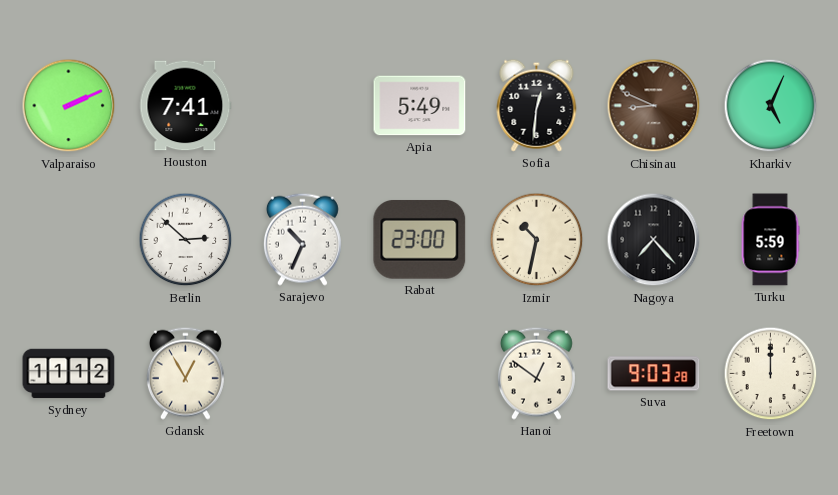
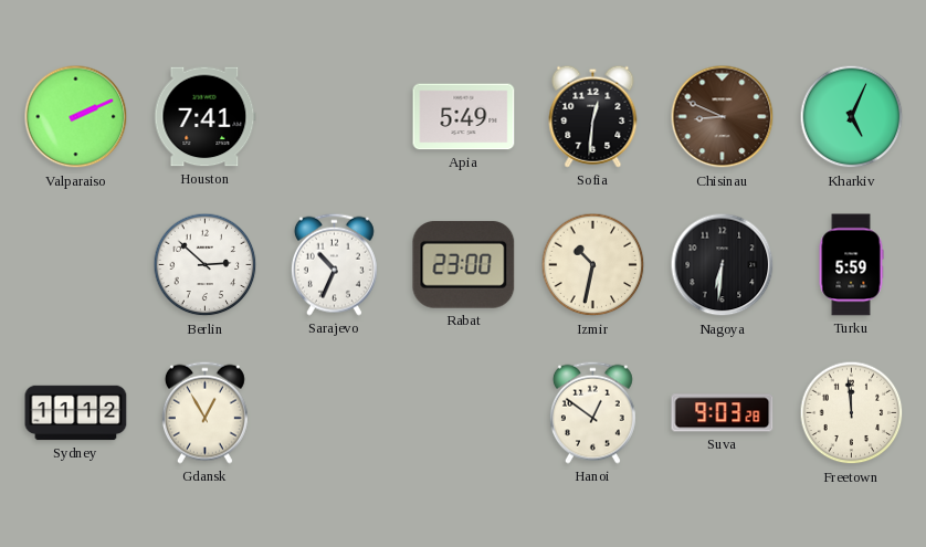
Nagoya: 7:23 -> 6:31 (723, 265)
Freetown: 12:00 -> 11:59 (852, 413)
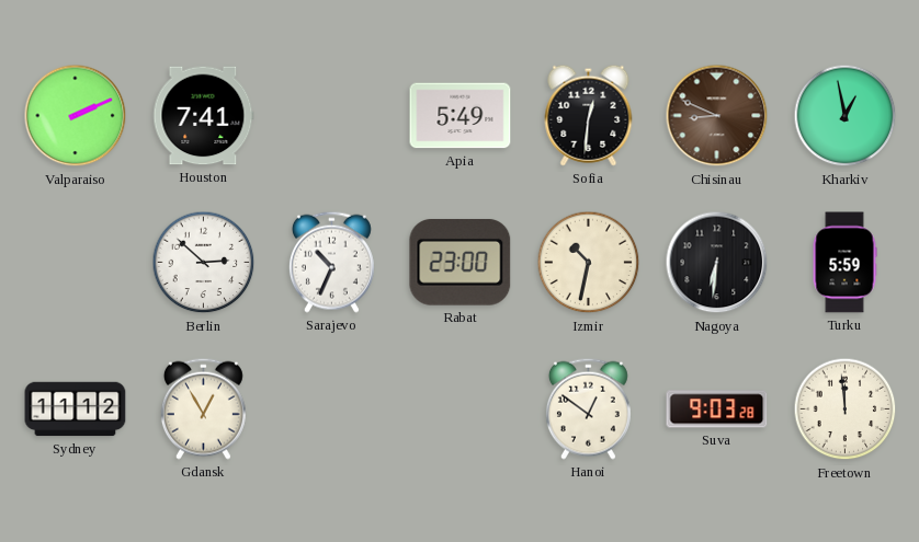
Kharkiv: 5:04 -> 12:58 (846, 116)
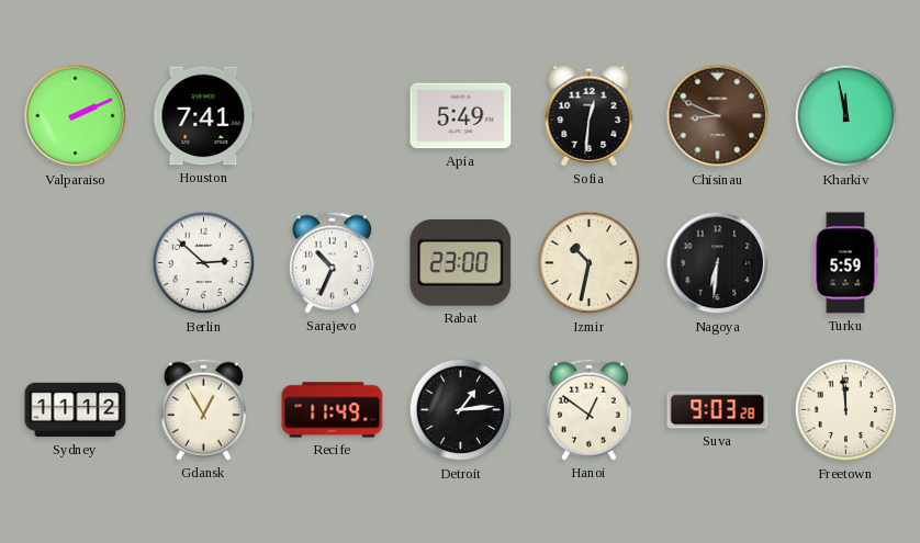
Kharkiv: 12:58 -> 11:58 (846, 116)
Recife: none -> 11:49 (333, 410)
Detroit: none -> 1:14 (461, 410)
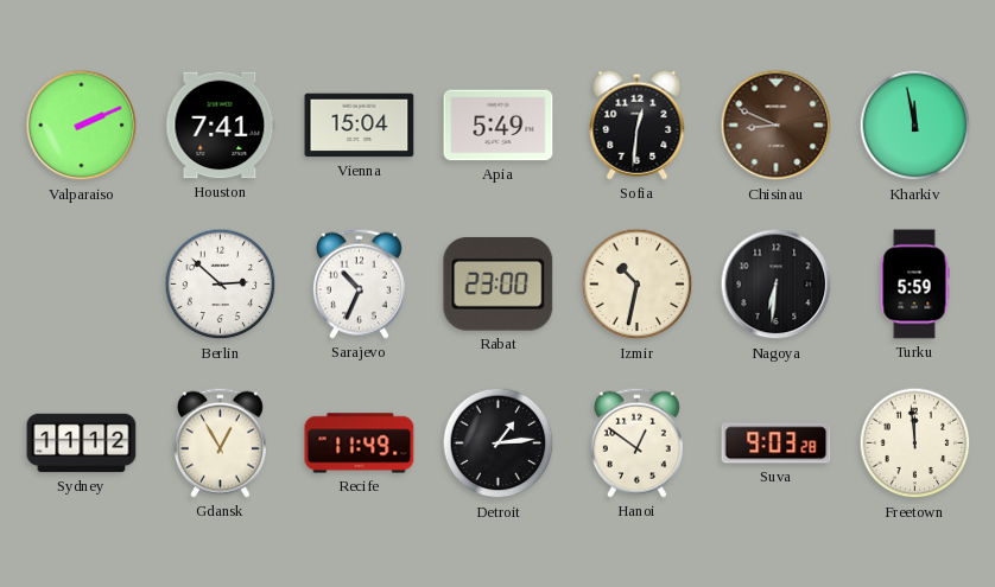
Vienna: none -> 15:04 (360, 126)
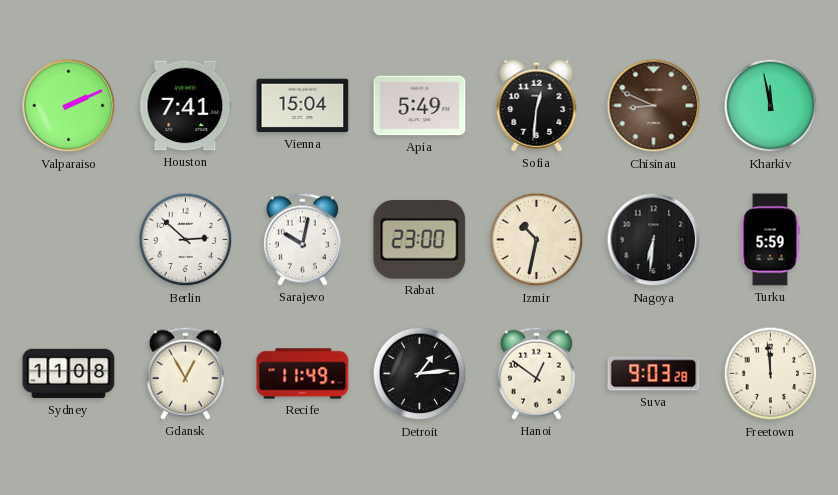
Sarajevo: 10:34 -> 10:02 (302, 239)
Sydney: 11:12 -> 11:08 (69, 374)
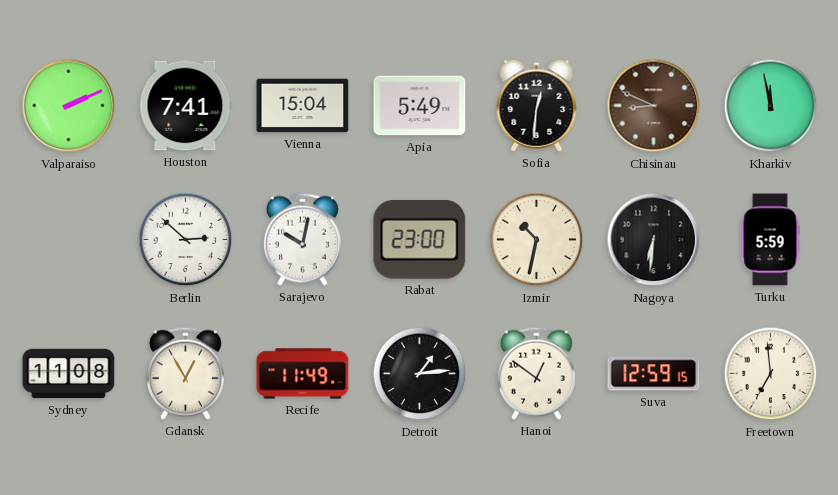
Suva: 9:03 -> 12:59 (654, 374)
Freetown: 11:59 -> 6:59 (771, 374)
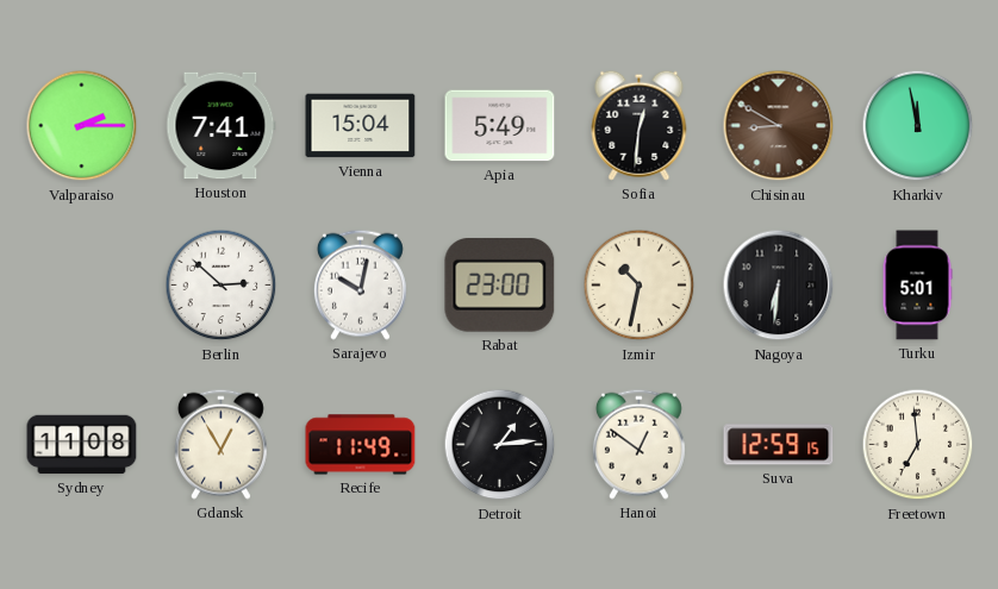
Valparaiso: 2:11 -> 2:15 (82, 126)
Chisinau: 8:49 -> 8:50 (779, 126)
Turku: 5:59 -> 5:01 (917, 286)
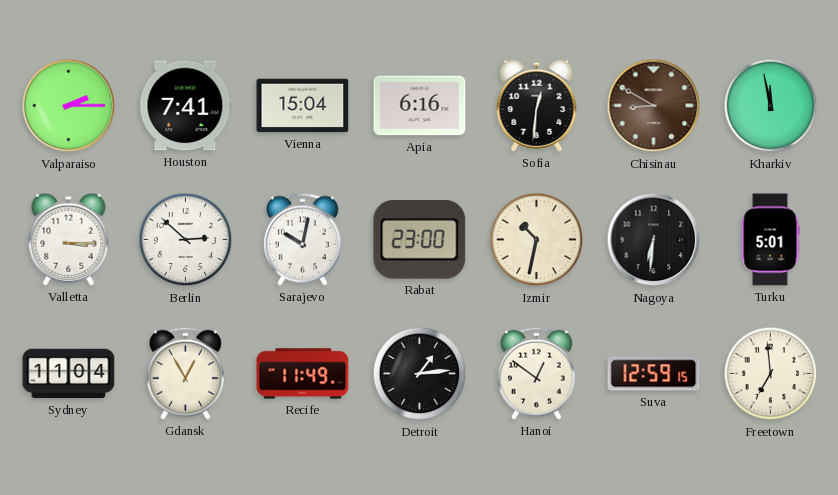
Apia: 5:49 -> 6:16 (420, 106)
Valletta: none -> 3:15 (69, 239)
Sydney: 11:08 -> 11:04 (69, 374)
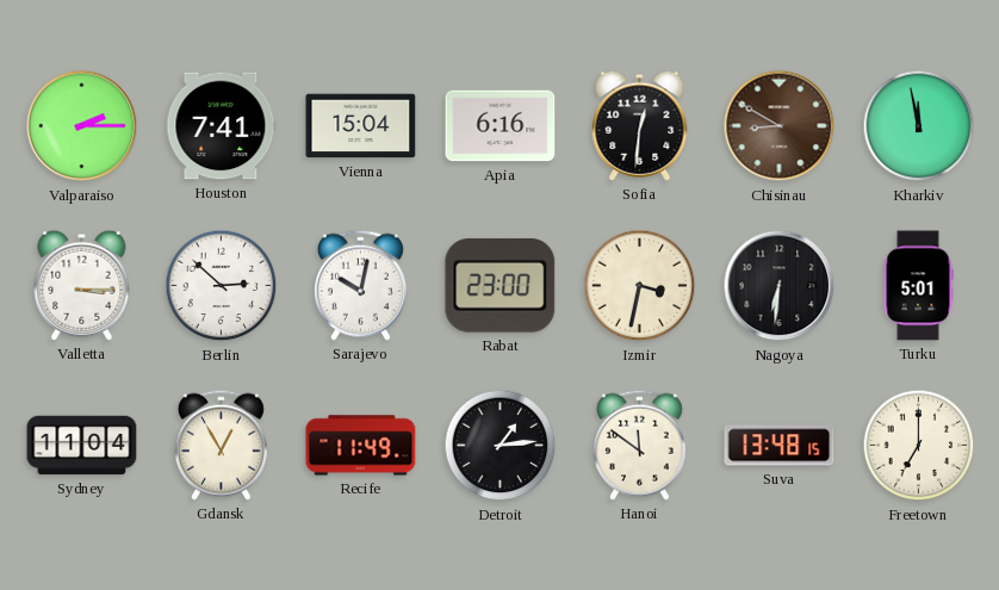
Izmir: 10:32 -> 3:32 (640, 286)
Hanoi: 12:51 -> 11:51 (639, 445)
Suva: 12:59 -> 13:48 (780, 446)
Freetown: 6:59 -> 7:00 (919, 446)
